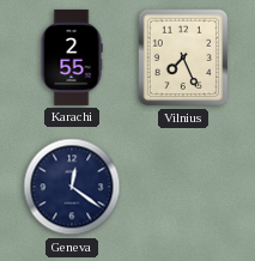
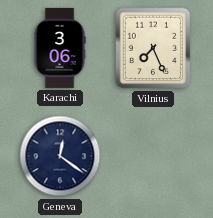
Karachi: 2:55 -> 3:06 (60, 48)
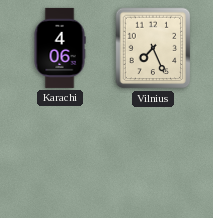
Karachi: 3:06 -> 4:06 (60, 48)
Geneva: 12:21 -> none (60, 156)
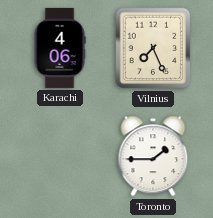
Toronto: none -> 1:45 (153, 156)
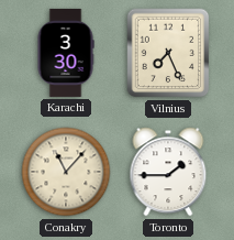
Karachi: 4:06 -> 3:30 (66, 53)
Conakry: none -> 11:07 (66, 172)
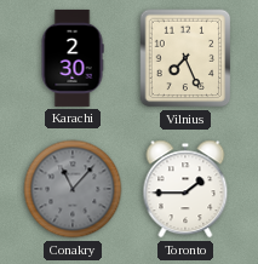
Karachi: 3:30 -> 2:30 (73, 58)
Conakry dial: cream -> grey (73, 189)
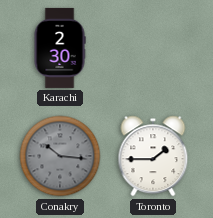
Vilnius: 7:26 -> none (185, 58)
Conakry: 11:07 -> 10:16 (60, 156)
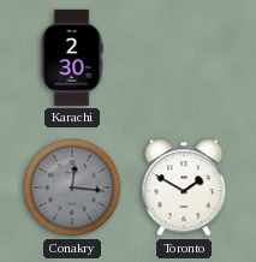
Conakry: 10:16 -> 12:16 (72, 187)
Toronto: 1:45 -> 1:50 (184, 187)
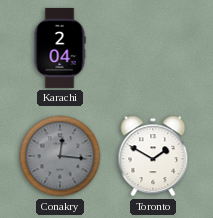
Karachi: 2:30 -> 2:04 (60, 48)
